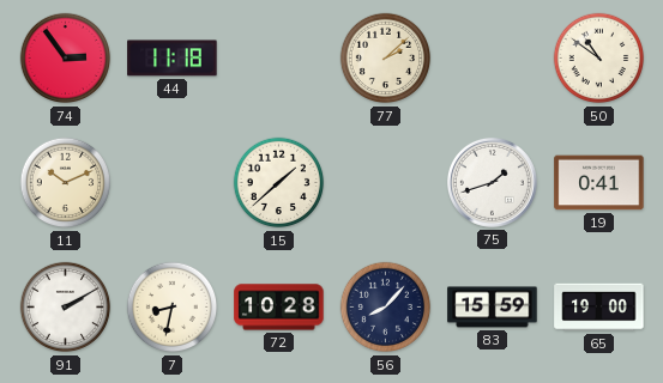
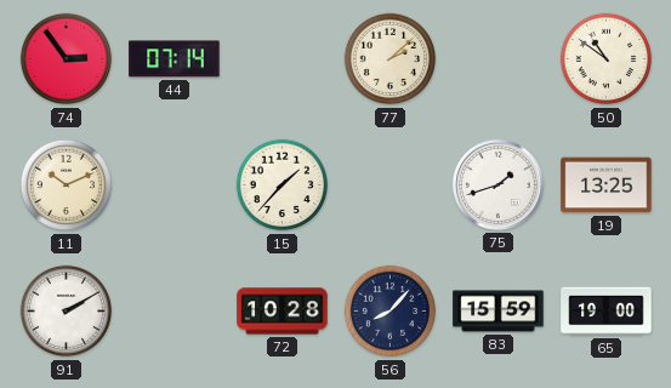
44: 11:18 -> 07:14 (175, 59)
15: 1:38 -> 1:37 (283, 186)
19: 0:41 -> 13:25 (607, 186)
7: 8:32 -> none (173, 308)
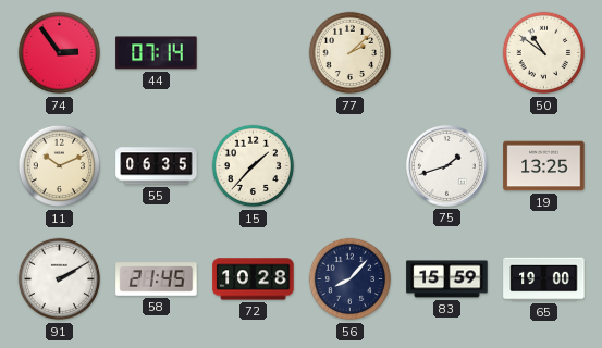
55: none -> 06:35 (157, 166)
58: none -> 21:45 (157, 279)
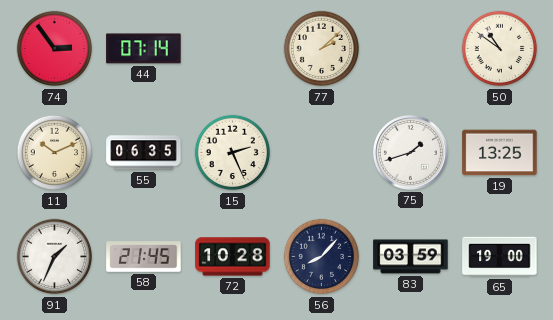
15: 1:37 -> 2:26 (233, 153)
91: 2:10 -> 1:34 (55, 257)
83: 15:59 -> 03:59 (411, 257)
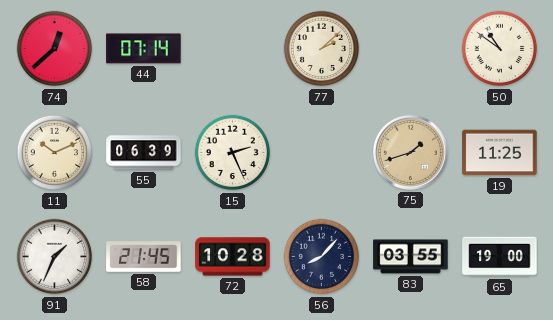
74: 2:54 -> 12:38 (55, 49)
55: 06:35 -> 06:39 (144, 153)
75 dial: white -> champagne (410, 152)
19: 13:25 -> 11:25 (500, 153)
83: 03:59 -> 03:55 (411, 257)
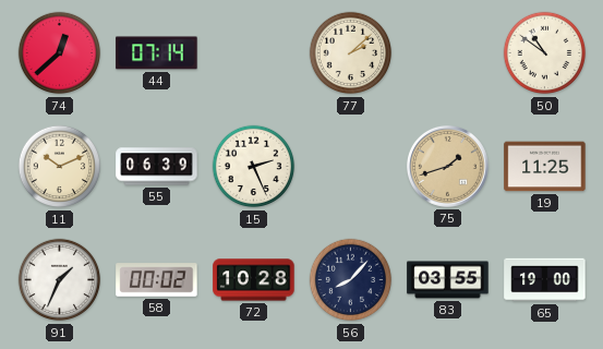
58: 21:45 -> 00:02 (157, 280)
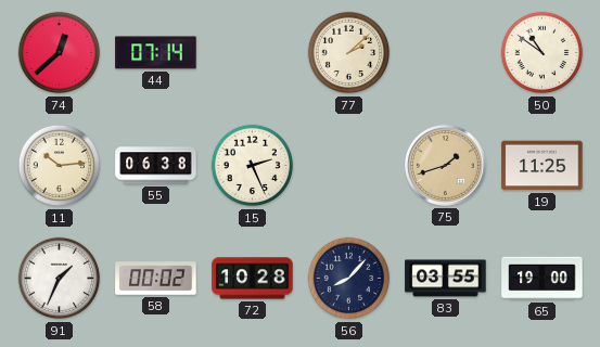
11: 10:11 -> 10:14 (60, 166)
55: 06:39 -> 06:38 (156, 166)
